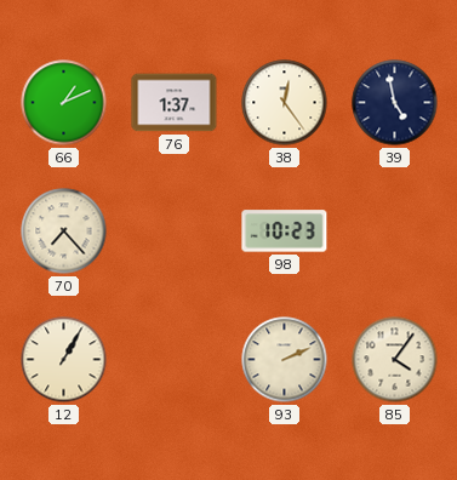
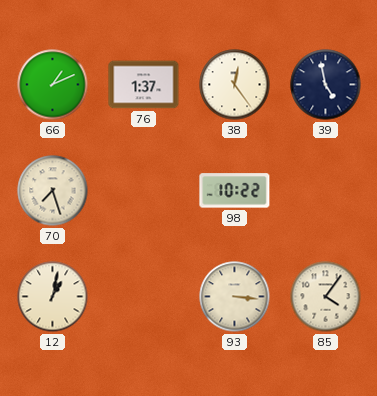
70: 7:23 -> 7:27 (53, 191)
98: 10:23 -> 10:22 (235, 191)
12: 1:05 -> 1:02 (53, 297)
93: 2:11 -> 3:16 (235, 297)
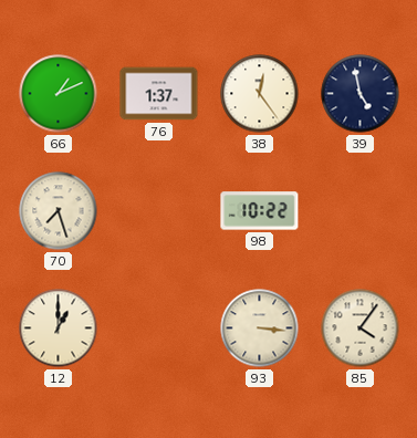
12: 1:02 -> 1:00 (59, 328)
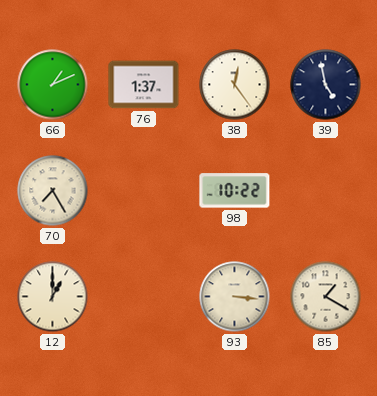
70: 7:27 -> 7:25 (53, 191)
85: 4:06 -> 1:20 (326, 297)
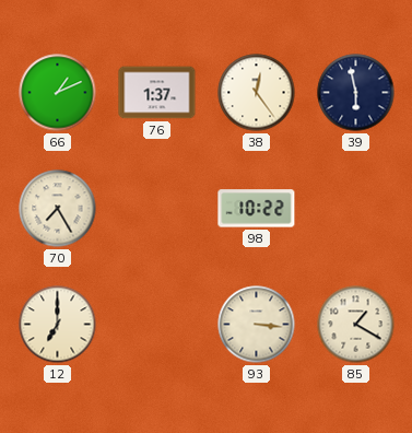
39: 4:58 -> 5:58 (356, 93)
12: 1:00 -> 7:00 (58, 325)
